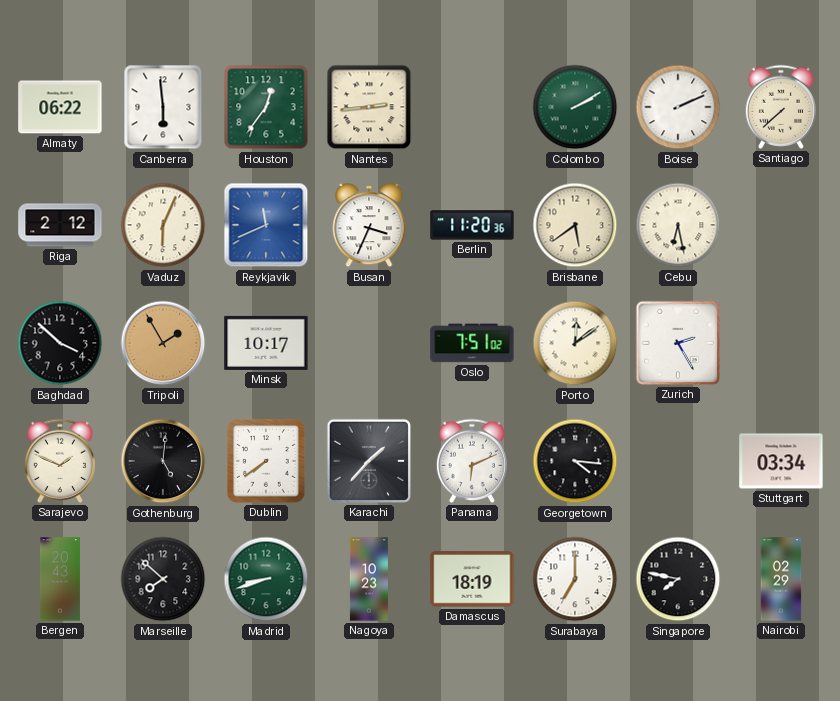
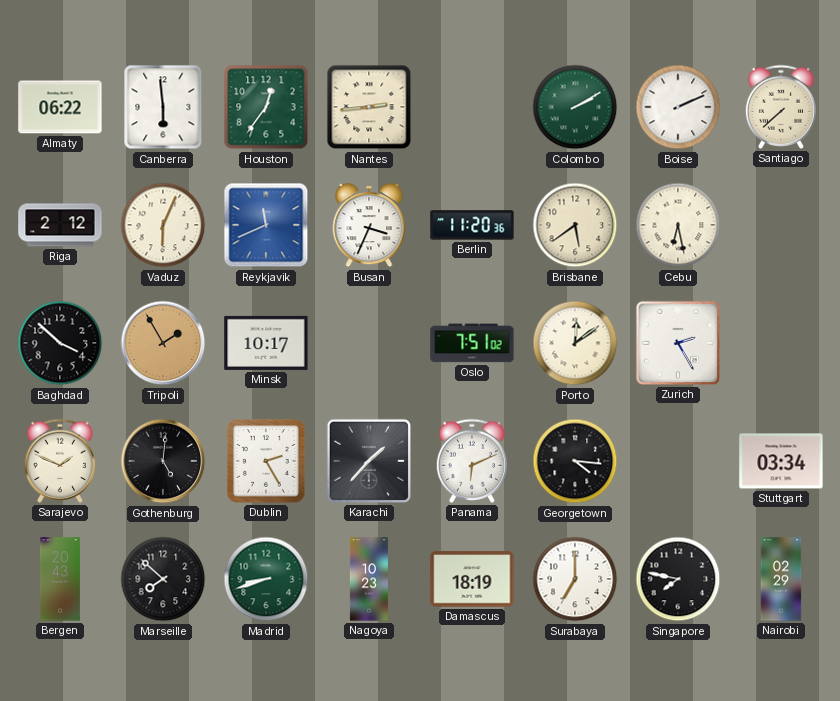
Dublin: 7:39 -> 2:25 (266, 461)
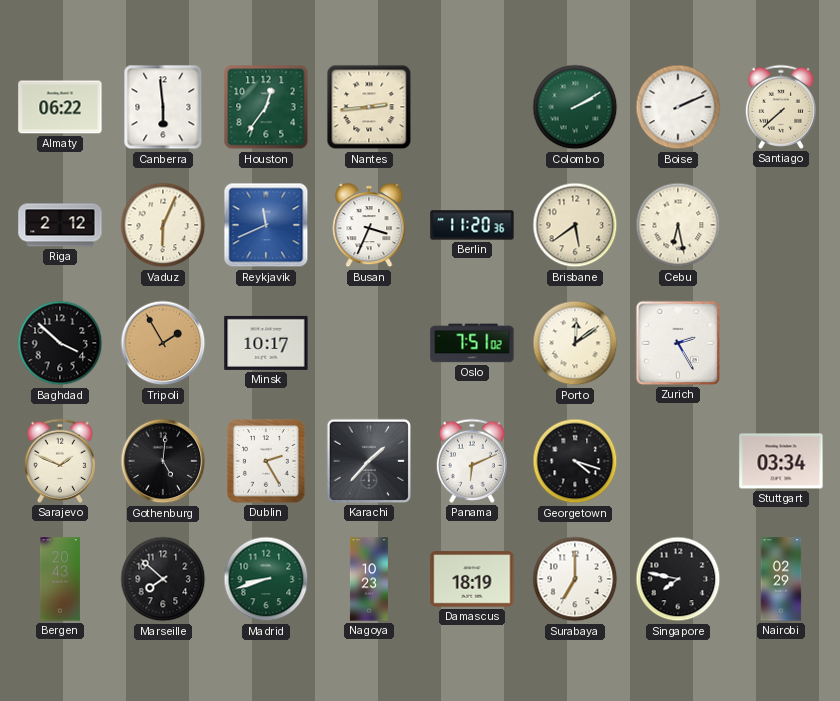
Georgetown: 4:16 -> 4:18 (575, 461)
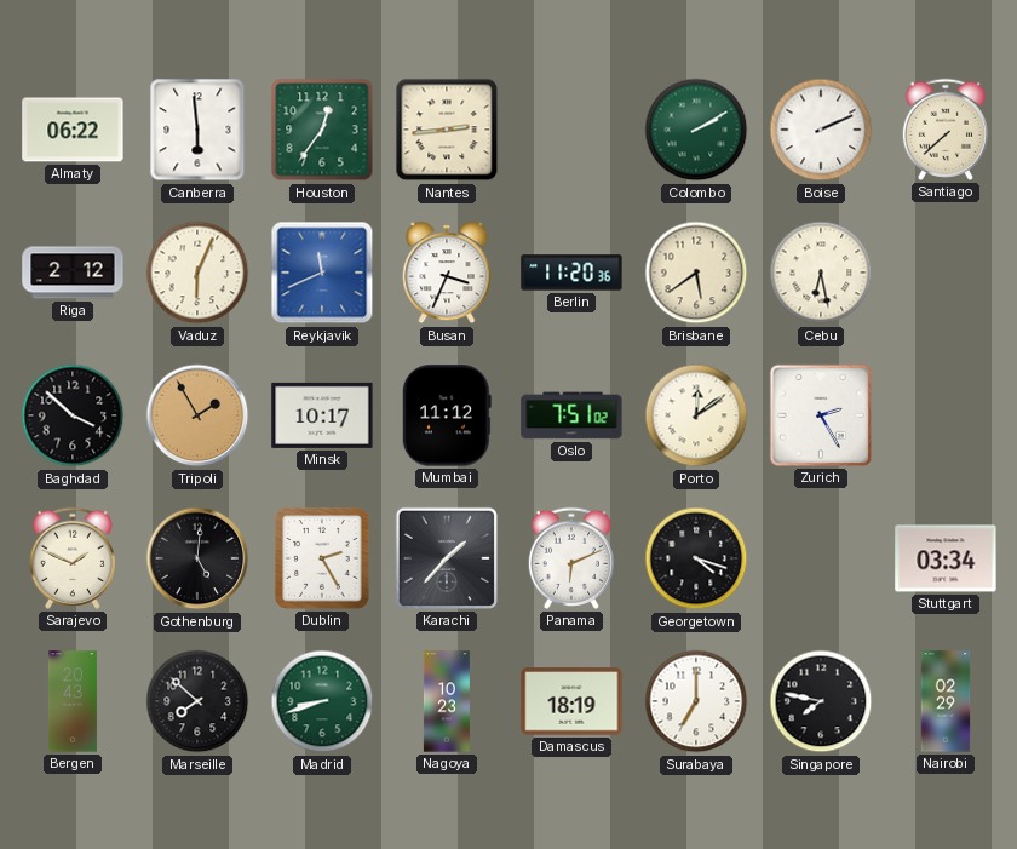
Mumbai: none -> 11:12 (447, 415)
